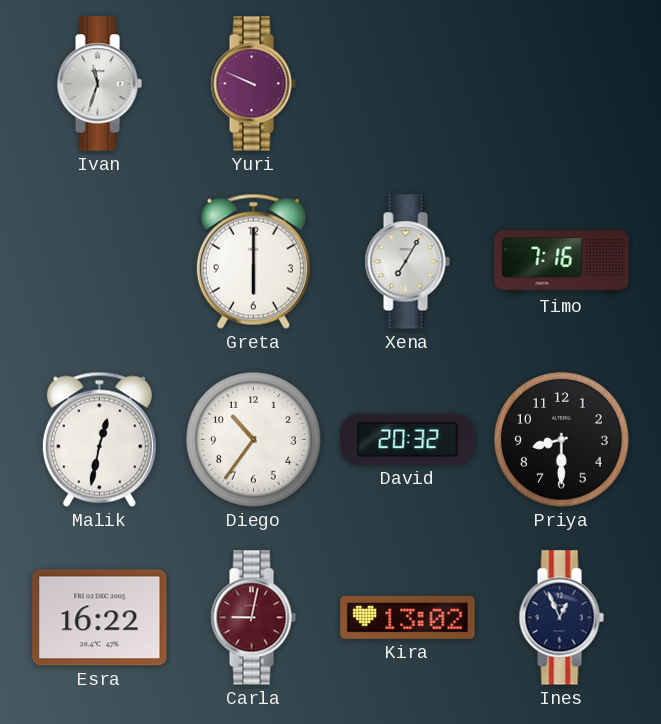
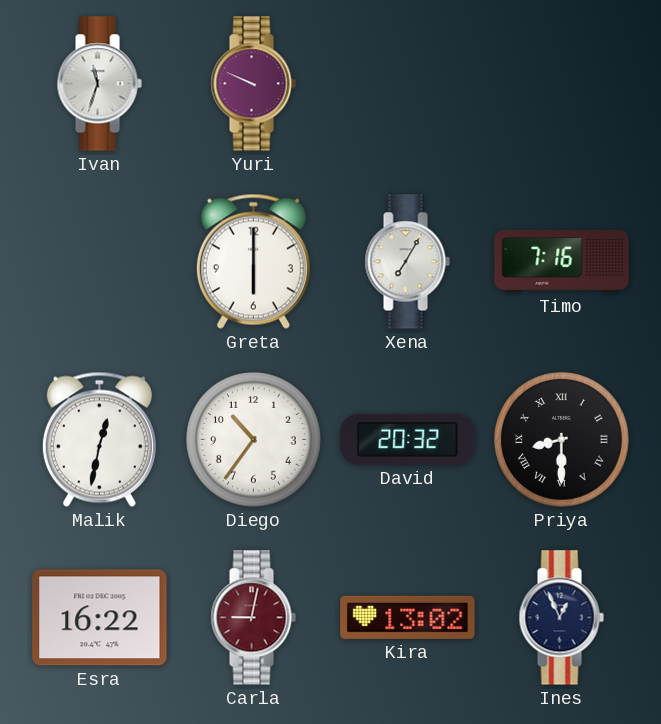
Priya numerals: Arabic -> Roman (562, 440)
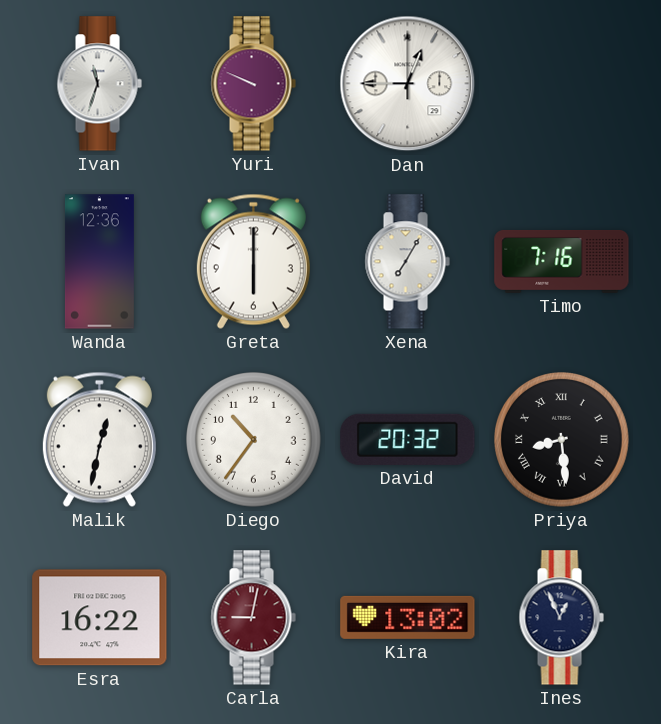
Dan: none -> 12:45 (408, 84)
Wanda: none -> 12:36 (99, 262)
Priya: 8:30 -> 8:29 (562, 440)
